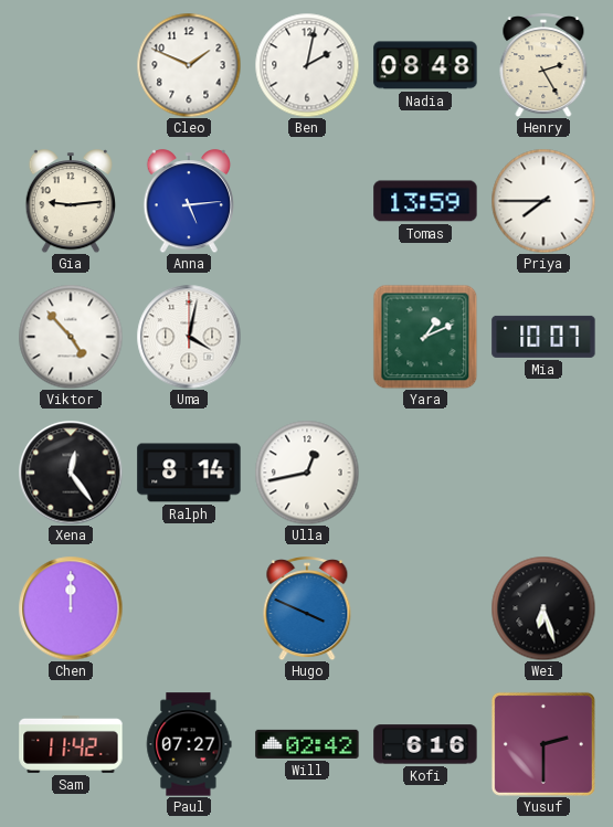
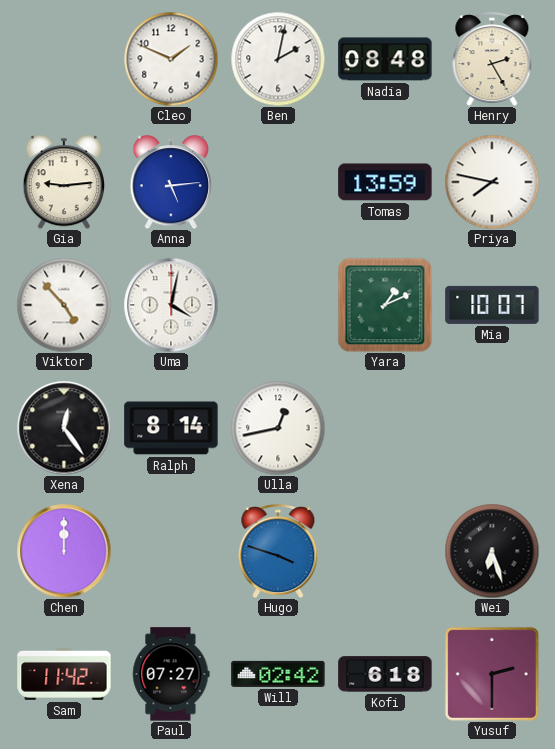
Priya: 7:45 -> 7:47 (492, 182)
Hugo: 3:49 -> 3:48 (278, 551)
Kofi: 6:16 -> 6:18 (385, 674)
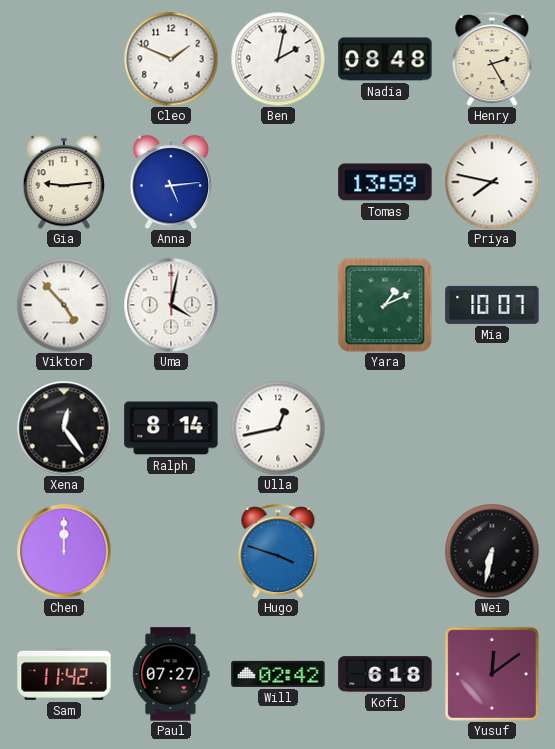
Wei: 6:27 -> 6:32 (492, 551)
Yusuf: 2:30 -> 12:09 (492, 674)
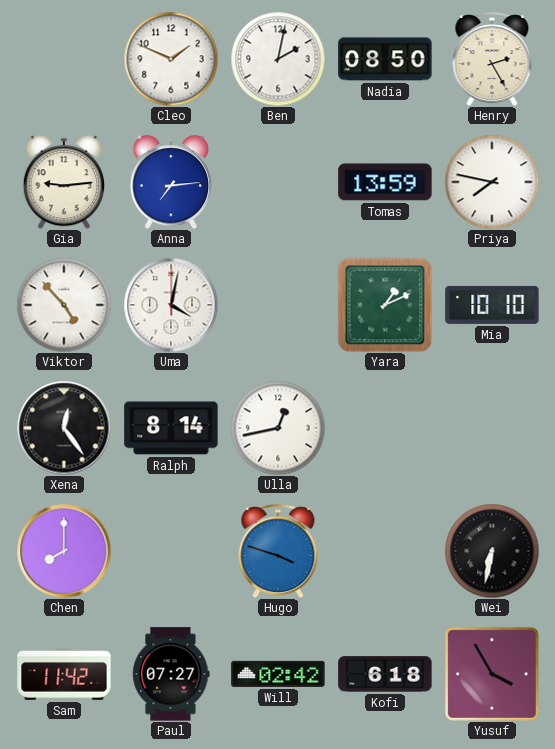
Nadia: 08:48 -> 08:50 (385, 59)
Anna: 5:14 -> 7:14 (171, 182)
Mia: 10:07 -> 10:10 (492, 305)
Chen: 12:00 -> 8:00 (64, 551)
Yusuf: 12:09 -> 3:55 (492, 674)
